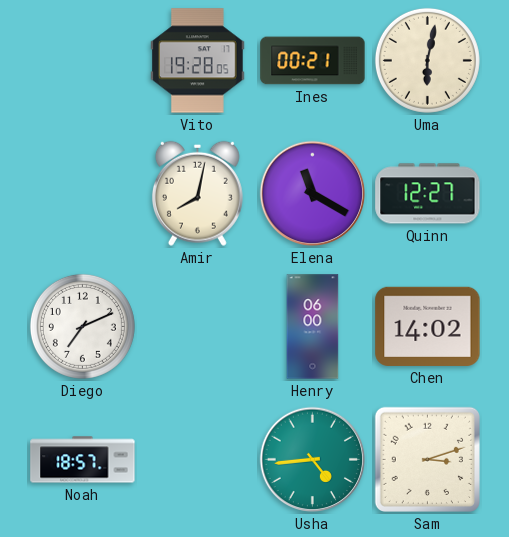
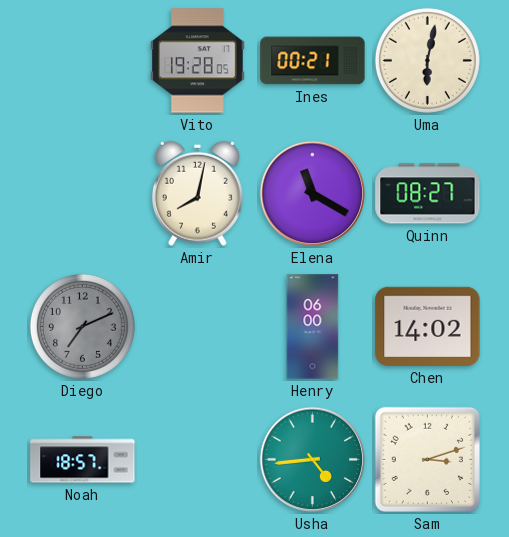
Quinn: 12:27 -> 08:27 (428, 194)
Diego dial: white -> grey (82, 326)
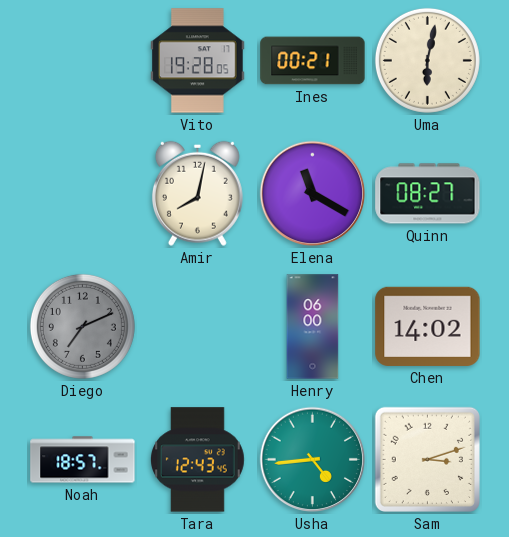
Tara: none -> 12:43 (197, 460)
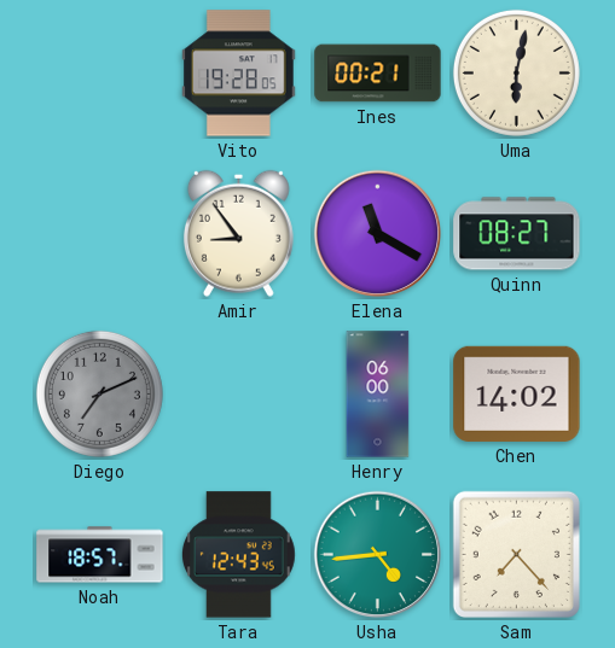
Amir: 8:02 -> 8:54 (238, 233)
Sam: 3:12 -> 7:23 (516, 554)
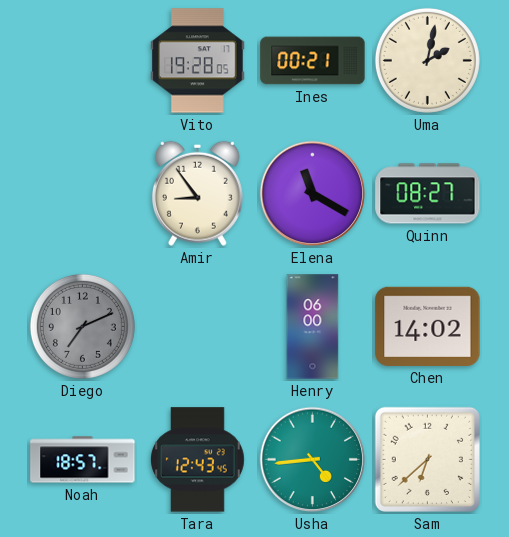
Uma: 6:02 -> 2:02 (427, 60)
Sam: 7:23 -> 6:38 (427, 459)
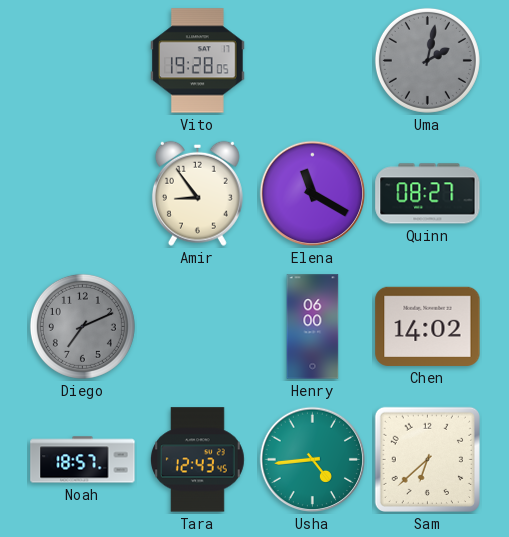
Ines: 00:21 -> none (313, 61)
Uma dial: cream -> grey (427, 60)
